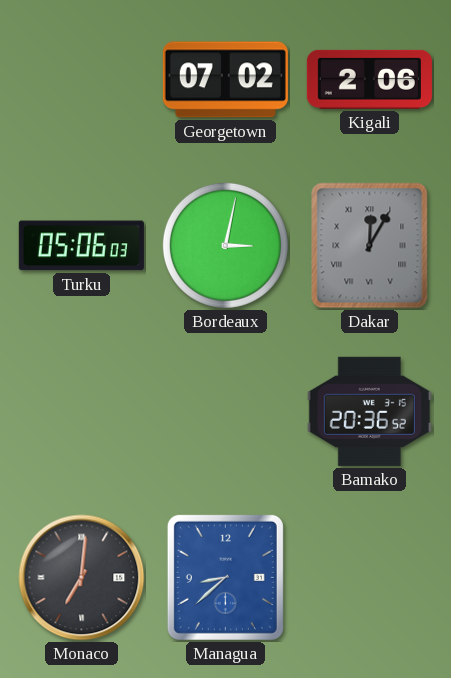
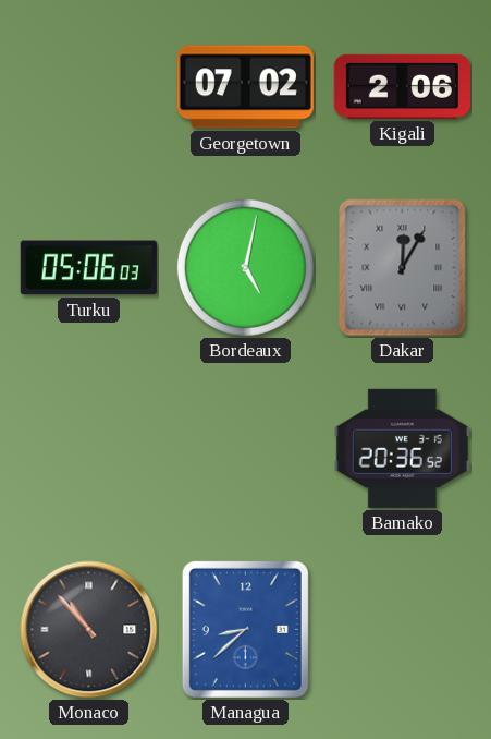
Bordeaux: 3:02 -> 5:02 (245, 267)
Monaco: 7:01 -> 10:53 (89, 630)
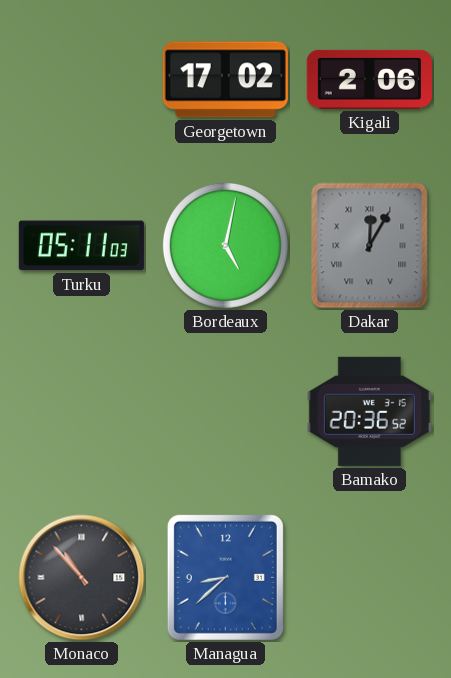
Georgetown: 07:02 -> 17:02 (225, 80)
Turku: 05:06 -> 05:11 (81, 246)
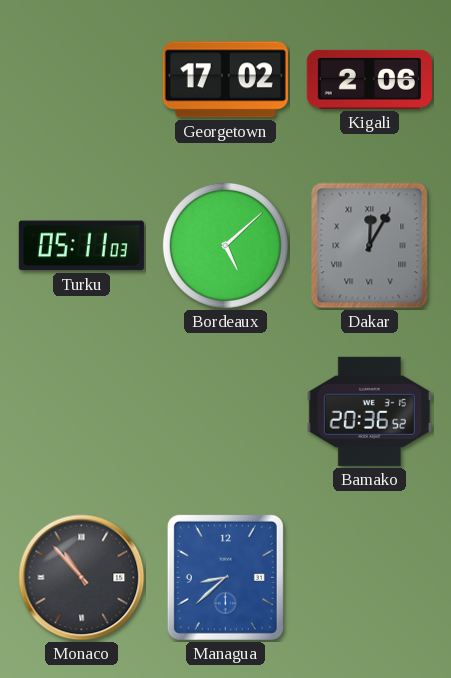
Bordeaux: 5:02 -> 5:08 (225, 245)
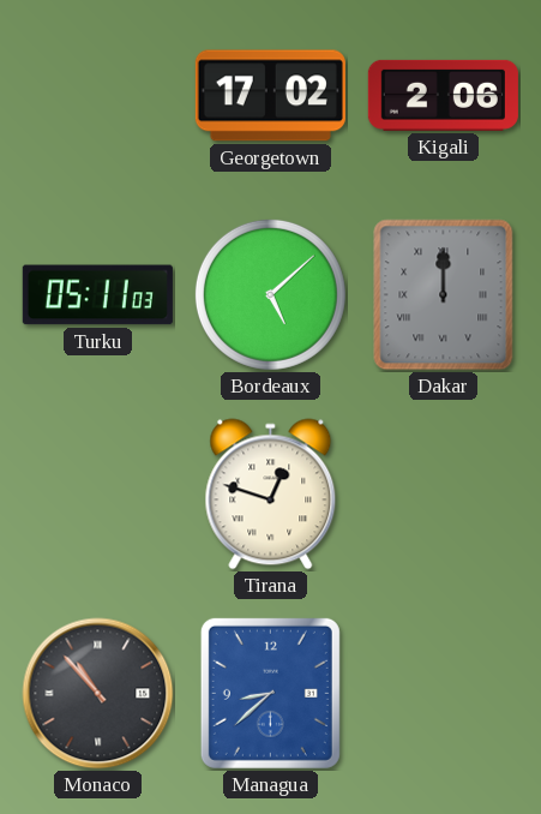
Dakar: 12:05 -> 12:00 (444, 295)
Tirana: none -> 12:48 (271, 495)
Bamako: 20:36 -> none (369, 411)
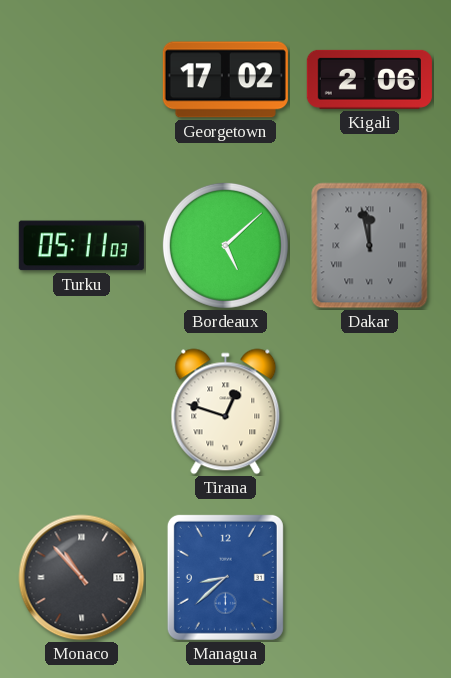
Dakar: 12:00 -> 11:58 (370, 246)
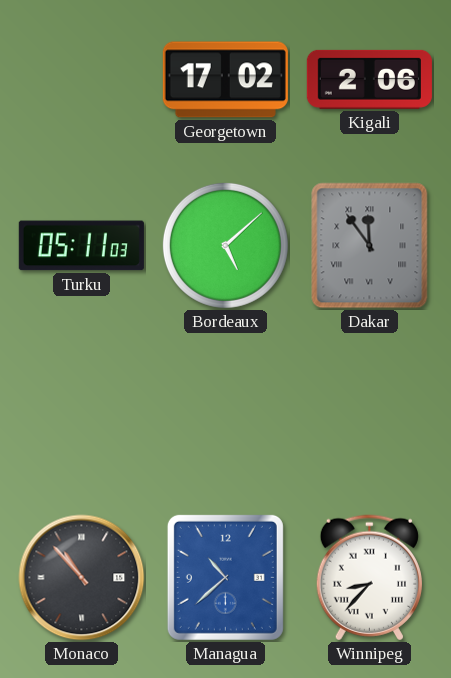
Dakar: 11:58 -> 11:54 (370, 246)
Tirana: 12:48 -> none (226, 412)
Managua: 8:38 -> 10:38 (225, 577)
Winnipeg: none -> 8:37 (369, 578)
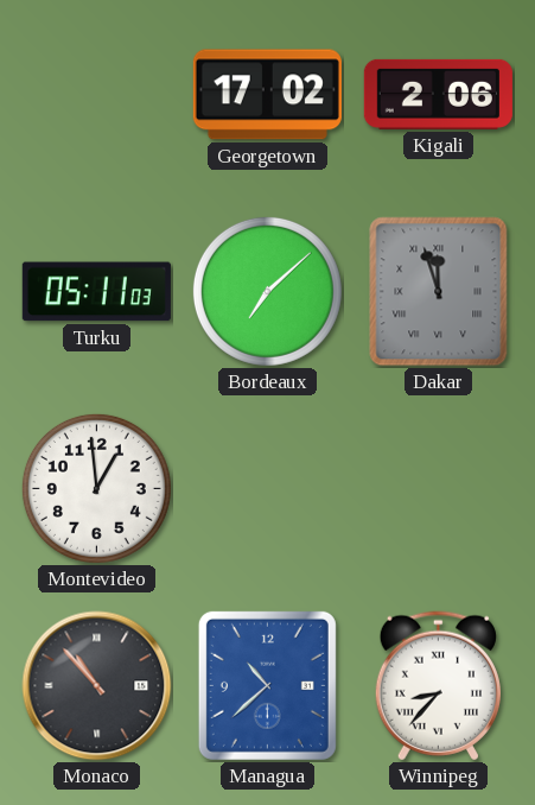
Bordeaux: 5:08 -> 7:08 (267, 291)
Dakar: 11:54 -> 11:57 (439, 292)
Montevideo: none -> 12:59 (96, 488)
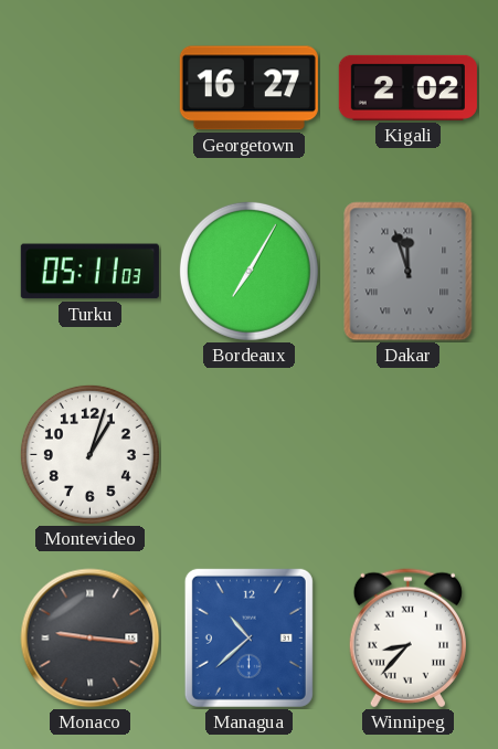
Georgetown: 17:02 -> 16:27 (248, 88)
Kigali: 2:06 -> 2:02 (407, 87)
Bordeaux: 7:08 -> 7:05 (248, 271)
Montevideo: 12:59 -> 1:03 (89, 454)
Monaco: 10:53 -> 9:16 (91, 639)
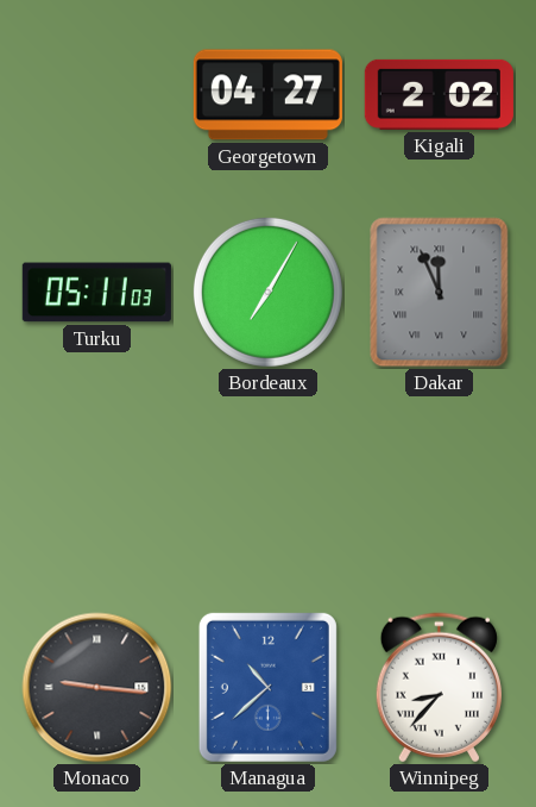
Georgetown: 16:27 -> 04:27 (267, 95)
Dakar: 11:57 -> 11:56 (440, 293)
Montevideo: 1:03 -> none (89, 454)
